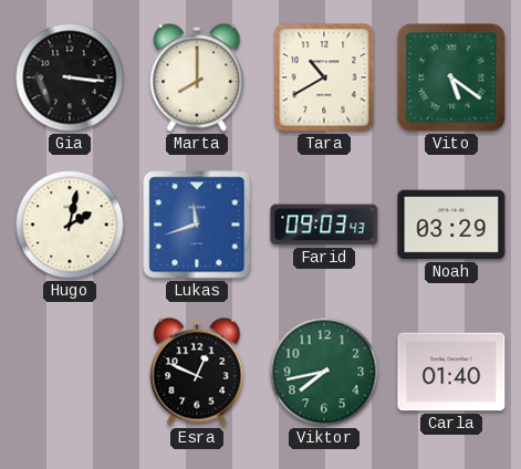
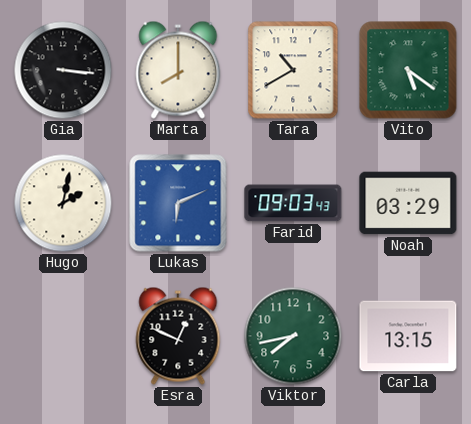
Lukas: 11:42 -> 6:11 (178, 203)
Carla: 01:40 -> 13:15 (408, 336)
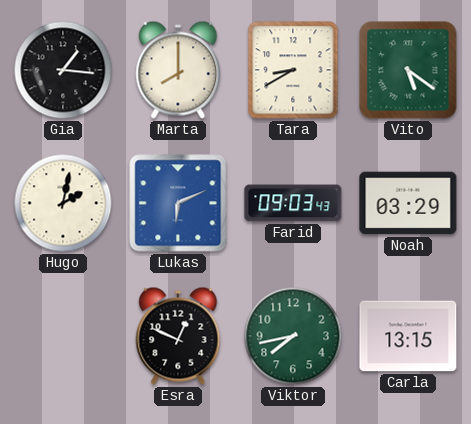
Gia: 3:16 -> 1:16 (63, 70)
Tara: 10:40 -> 8:40 (293, 70)
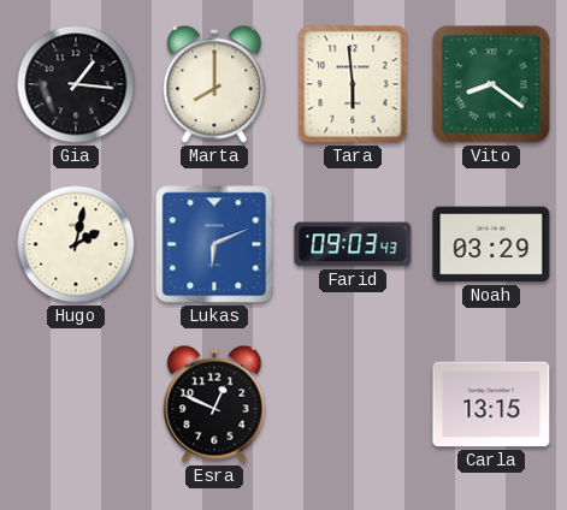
Tara: 8:40 -> 5:59 (353, 84)
Vito: 5:21 -> 8:21 (491, 84)
Viktor: 7:43 -> none (293, 336)
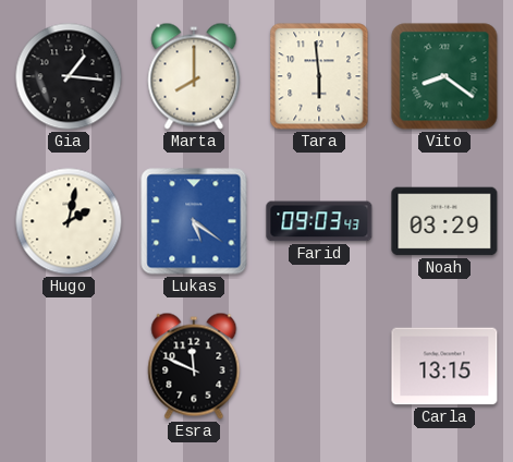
Lukas: 6:11 -> 5:21 (194, 221)
Esra: 12:49 -> 11:49 (194, 366)
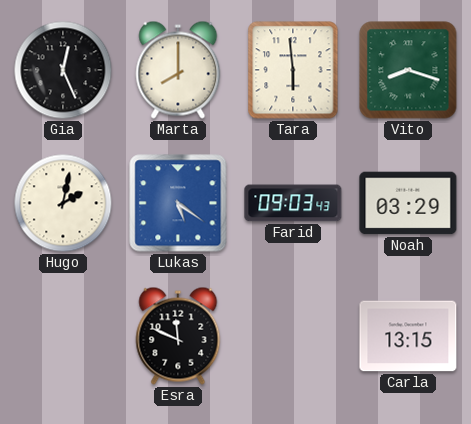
Gia: 1:16 -> 12:26 (63, 70)
Vito: 8:21 -> 8:18 (408, 70)
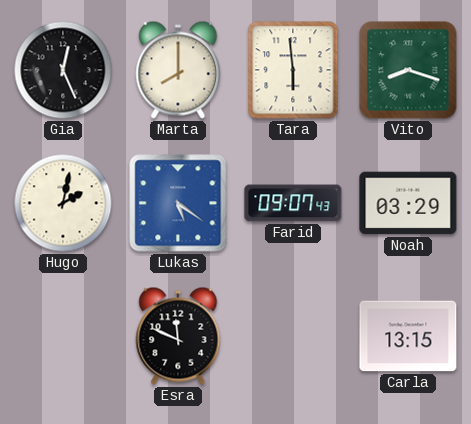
Farid: 09:03 -> 09:07 (293, 203)
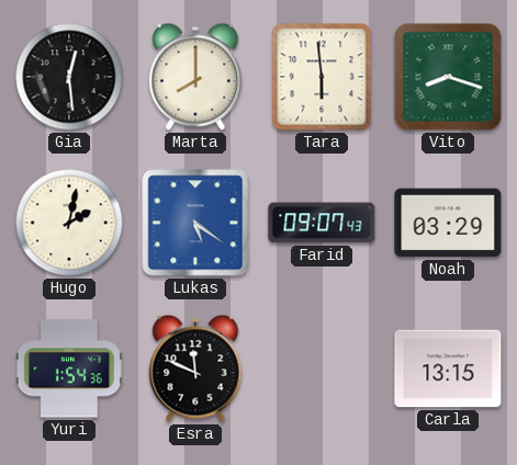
Gia: 12:26 -> 12:29 (69, 77)
Yuri: none -> 1:54 (68, 368)
